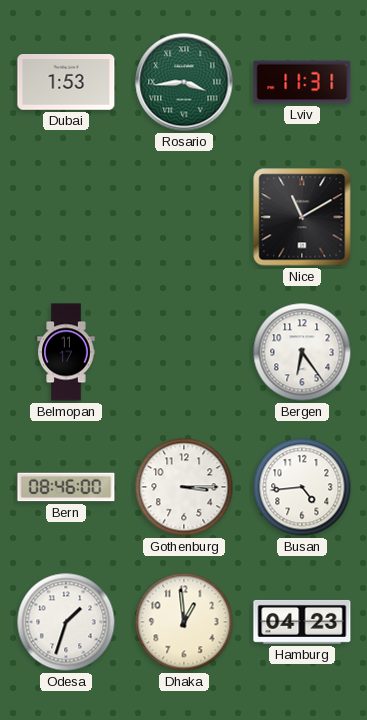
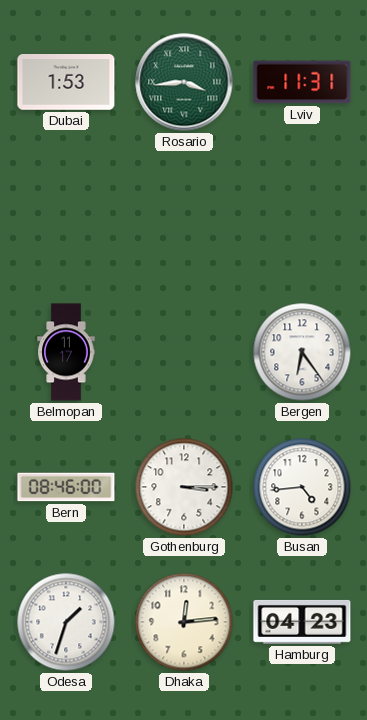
Nice: 11:10 -> none (302, 217)
Dhaka: 12:59 -> 12:14 (184, 622)
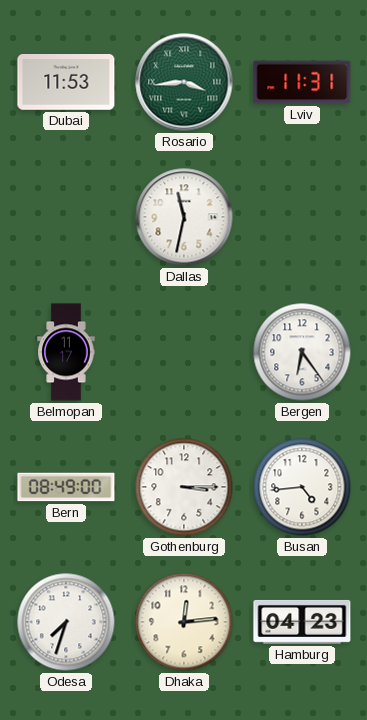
Dubai: 1:53 -> 11:53 (66, 83)
Dallas: none -> 11:32 (184, 217)
Bern: 08:46 -> 08:49 (66, 487)
Odesa: 1:33 -> 7:33 (66, 622)
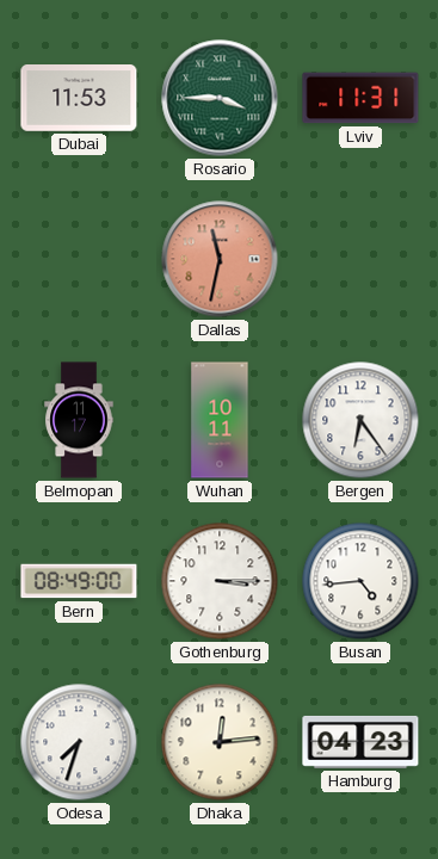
Rosario: 3:44 -> 3:45 (220, 98)
Dallas dial: white -> salmon (220, 259)
Wuhan: none -> 10:11 (220, 420)
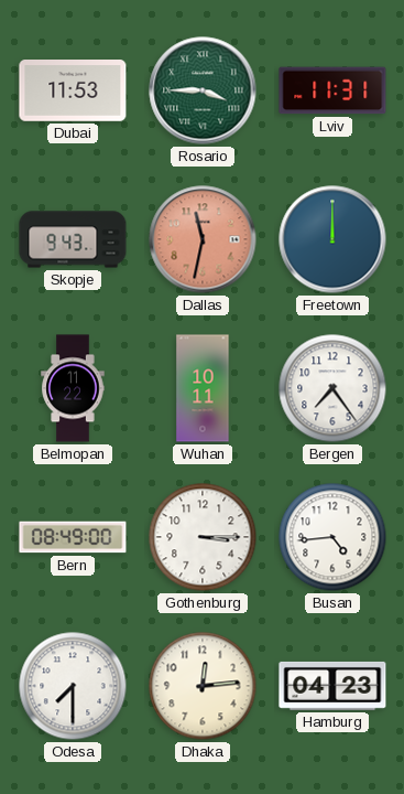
Skopje: none -> 9:43 (73, 239)
Freetown: none -> 12:00 (332, 239)
Belmopan: 11:17 -> 11:22 (73, 388)
Bergen: 6:24 -> 7:24 (332, 388)
Odesa: 7:33 -> 7:30 (73, 686)
